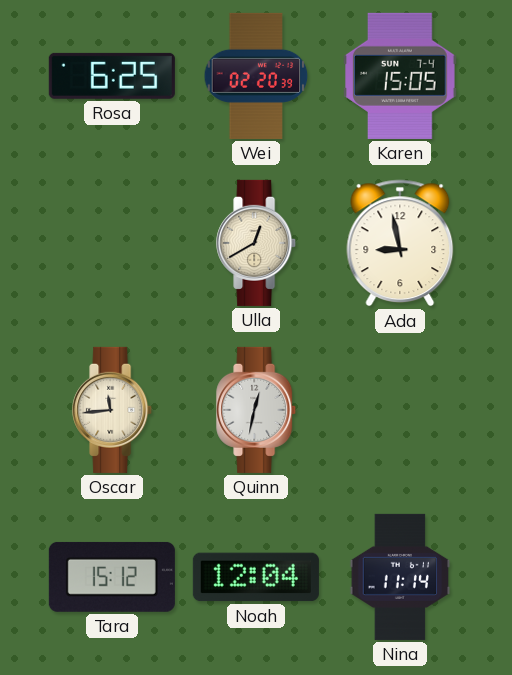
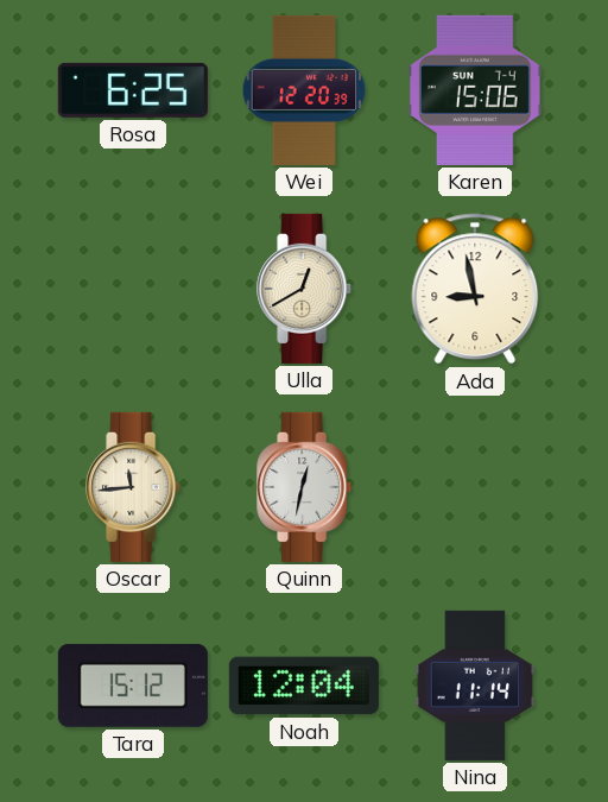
Wei: 02:20 -> 12:20 (304, 90)
Karen: 15:05 -> 15:06 (475, 90)
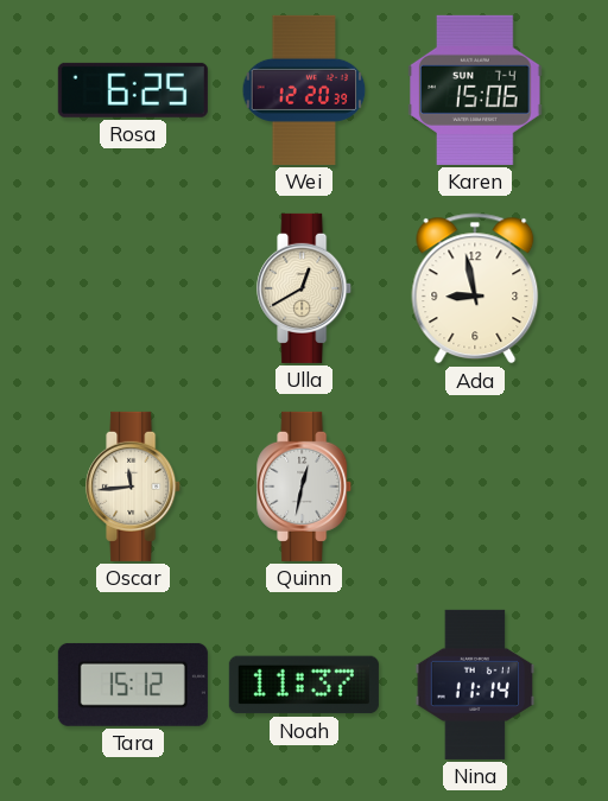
Noah: 12:04 -> 11:37 (304, 685)
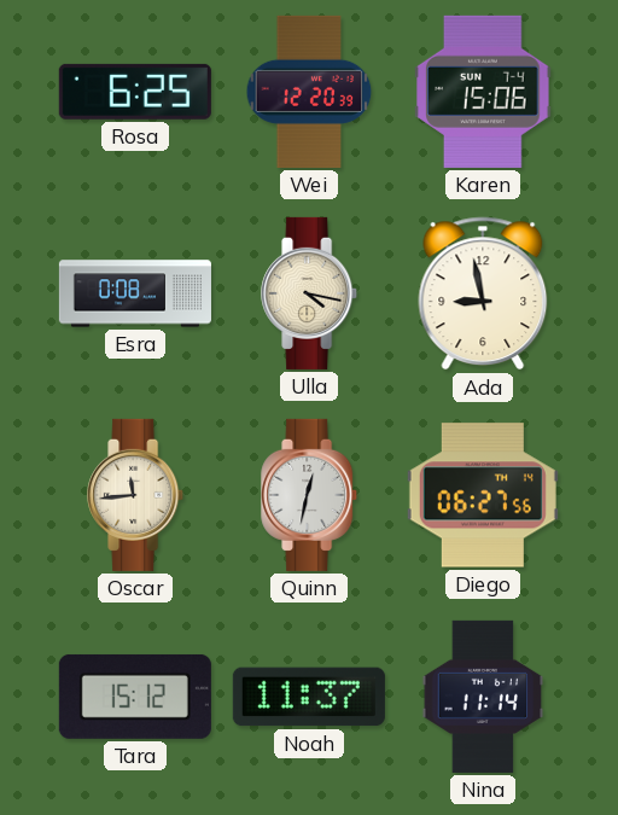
Esra: none -> 0:08 (135, 293)
Ulla: 12:40 -> 4:17 (310, 293)
Diego: none -> 06:27 (483, 495)
